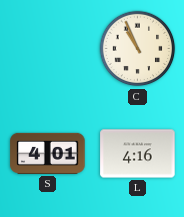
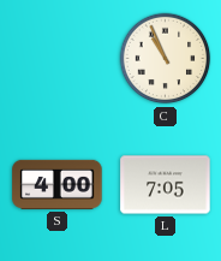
S: 4:01 -> 4:00 (58, 184)
L: 4:16 -> 7:05 (166, 185)
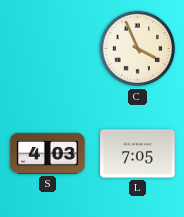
C: 10:56 -> 3:56 (138, 49)
S: 4:00 -> 4:03 (48, 153)
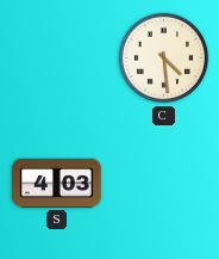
C: 3:56 -> 4:29 (164, 58)
L: 7:05 -> none (138, 154)
